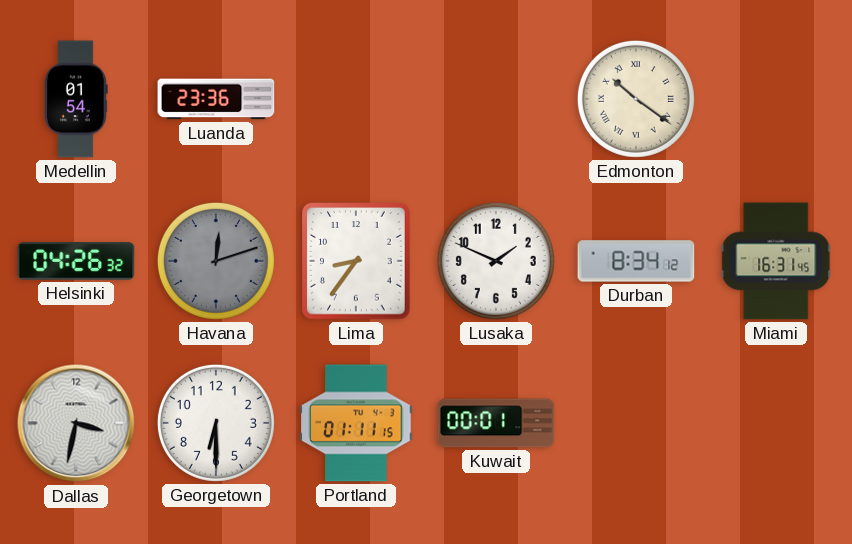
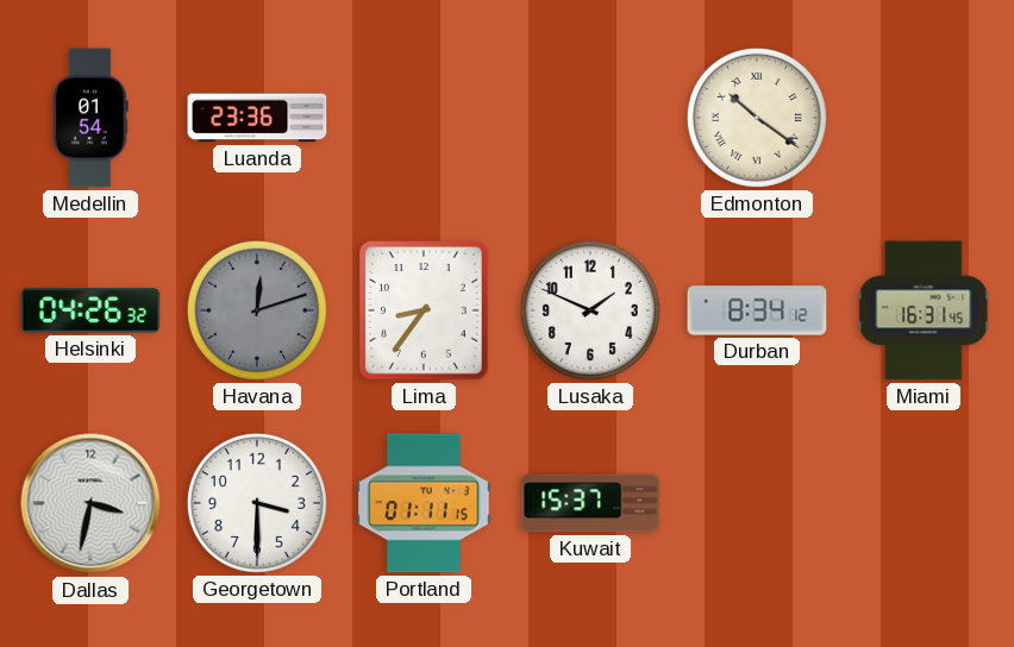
Georgetown: 6:30 -> 3:30 (257, 503)
Kuwait: 00:01 -> 15:37 (590, 503)
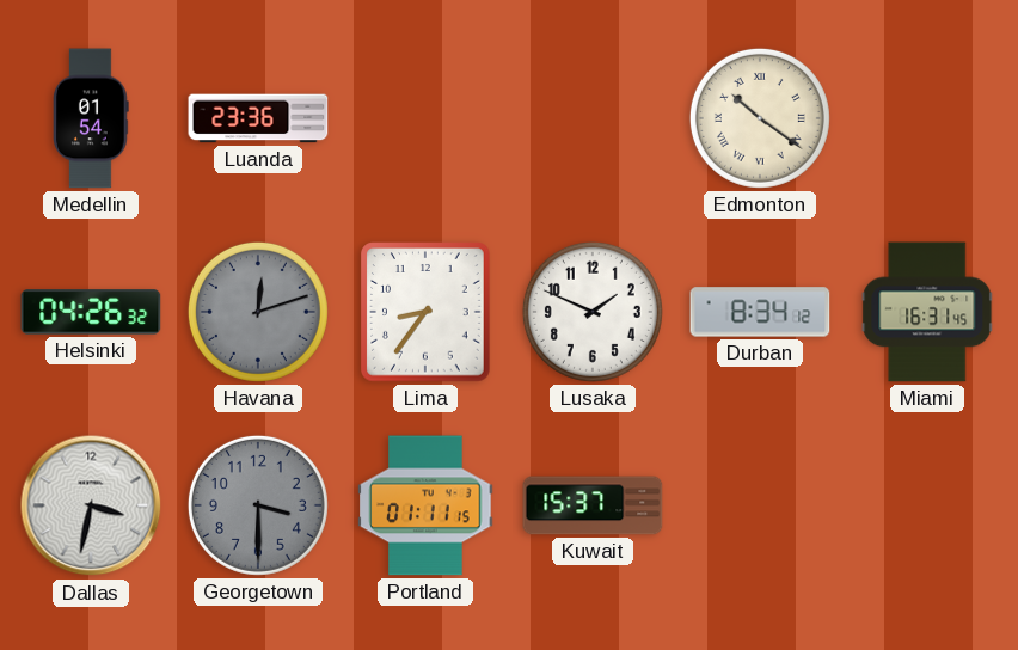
Georgetown dial: white -> grey (258, 505)
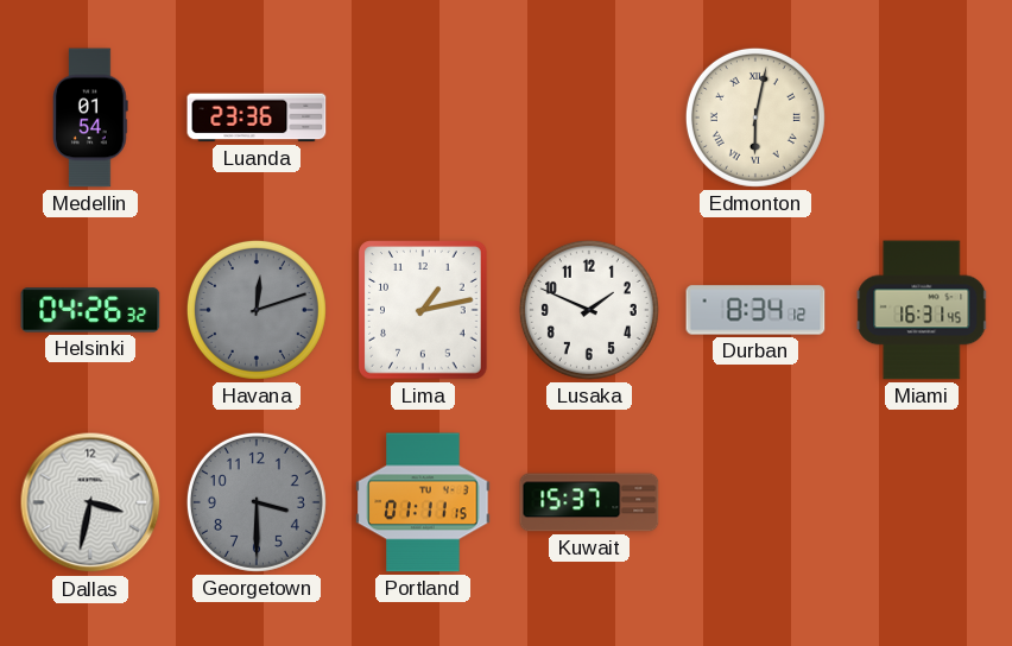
Edmonton: 10:21 -> 6:02 (755, 118)
Lima: 8:36 -> 1:13 (424, 310)
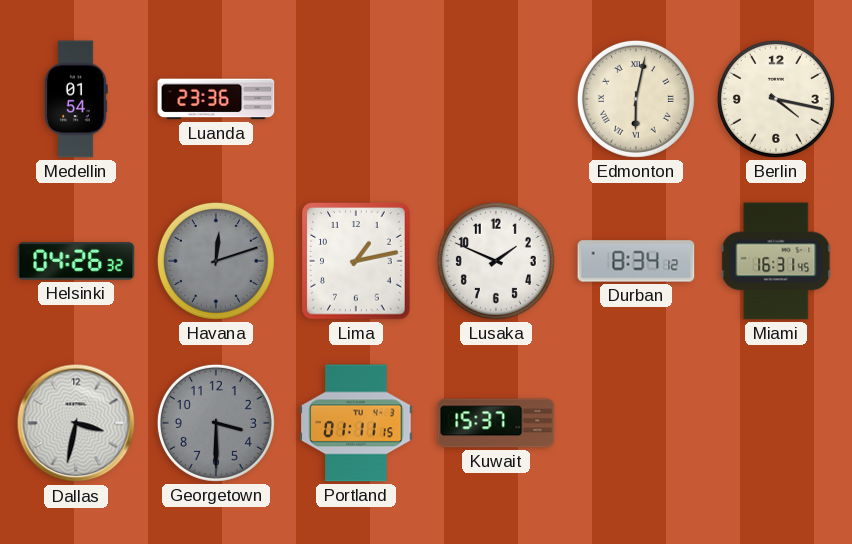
Berlin: none -> 4:17 (776, 99)
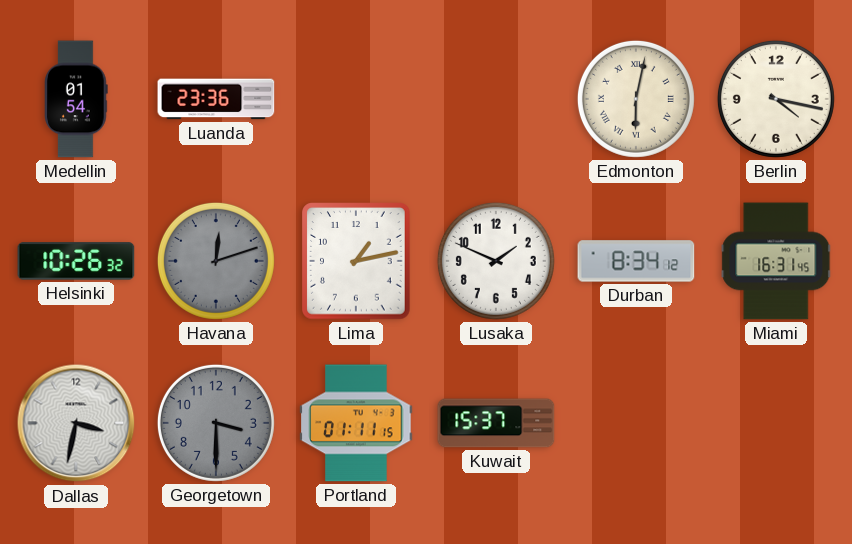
Helsinki: 04:26 -> 10:26 (76, 261)
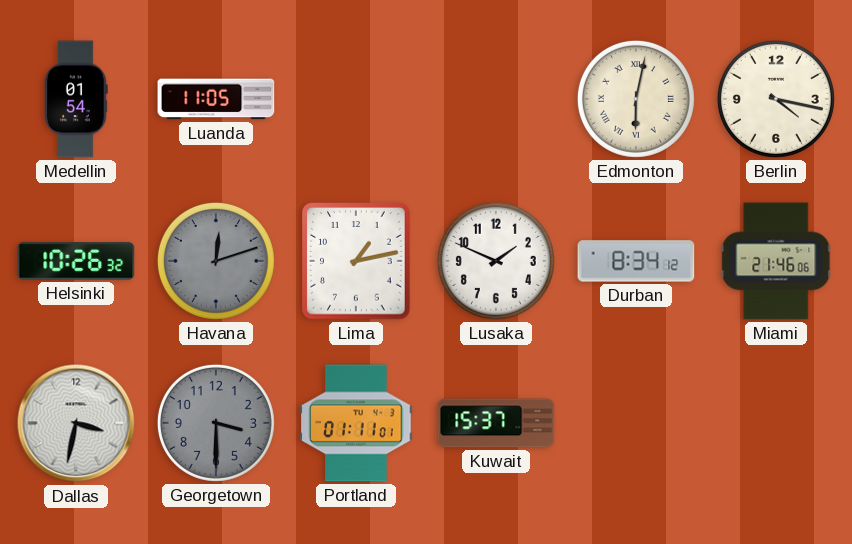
Luanda: 23:36 -> 11:05 (216, 99)
Miami: 16:31 -> 21:46 (776, 261)
Portland: 01:11:15 -> 01:11:01 (356, 423)
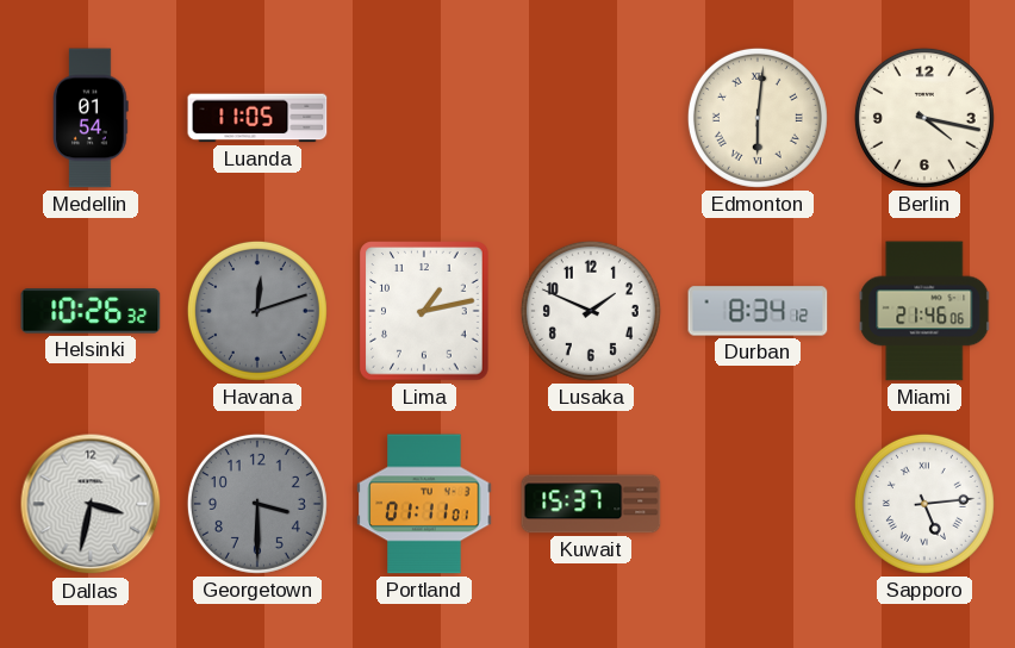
Edmonton: 6:02 -> 6:01 (758, 118)
Sapporo: none -> 5:14 (924, 504)
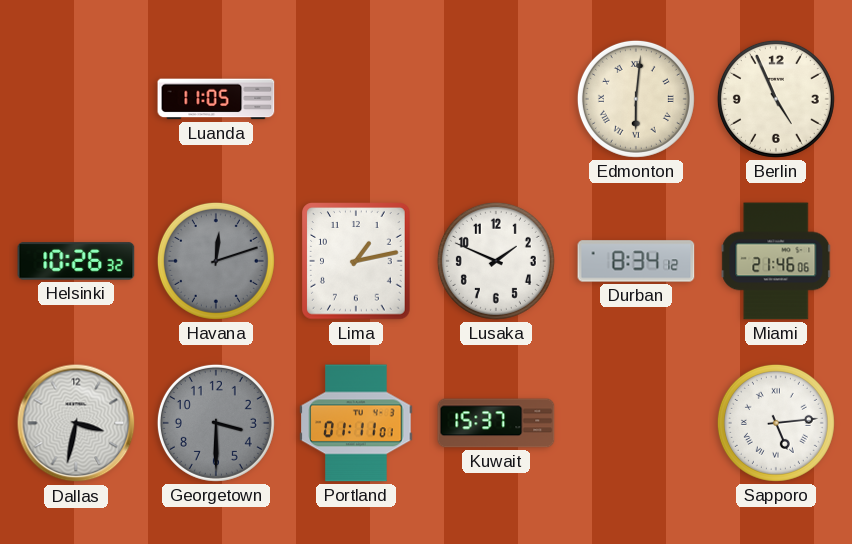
Medellin: 01:54 -> none (91, 118)
Berlin: 4:17 -> 4:56 (776, 99)
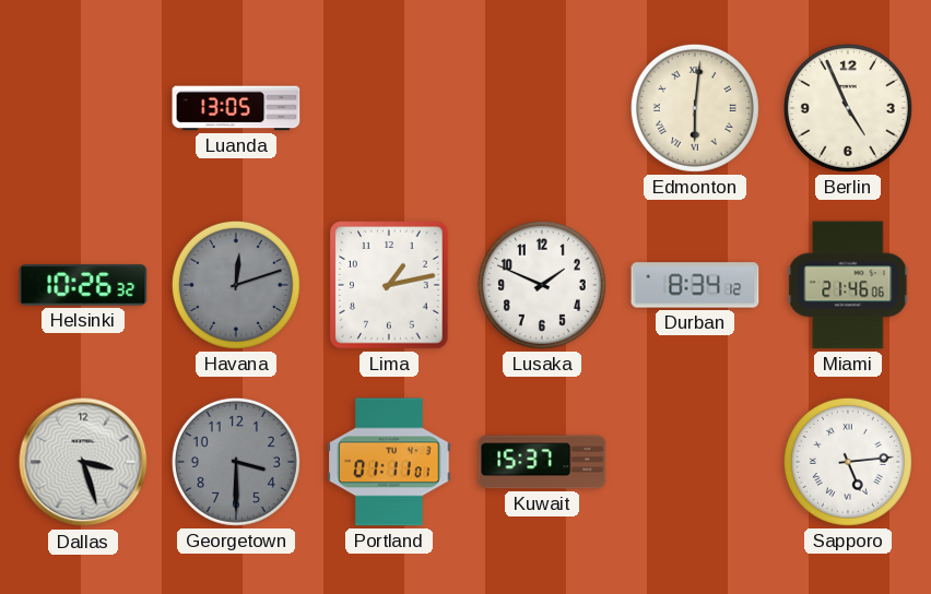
Luanda: 11:05 -> 13:05 (236, 108)
Dallas: 3:32 -> 3:27 (83, 462)
